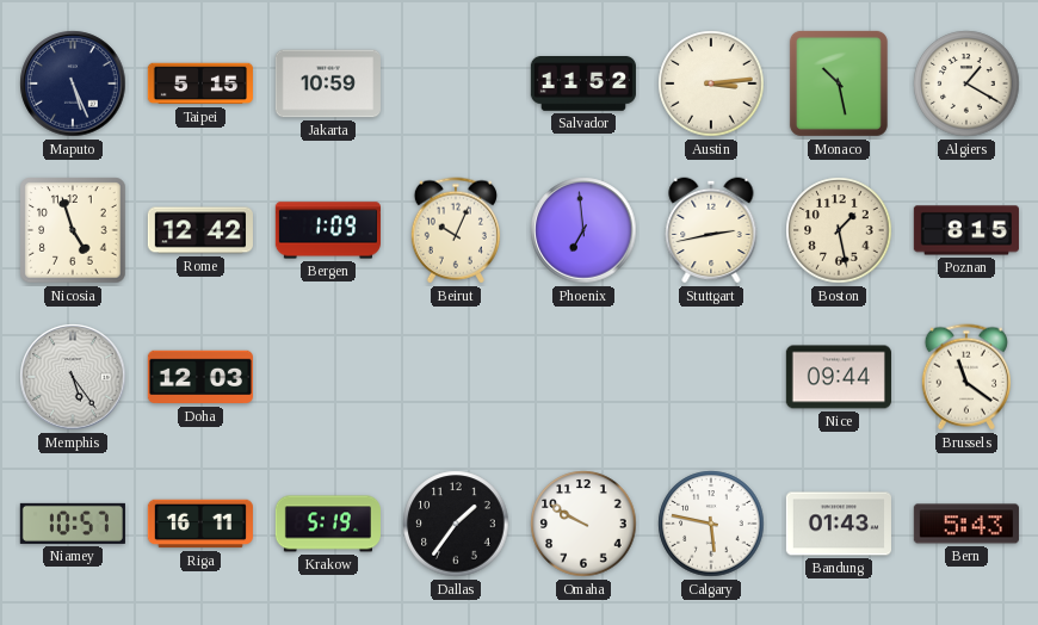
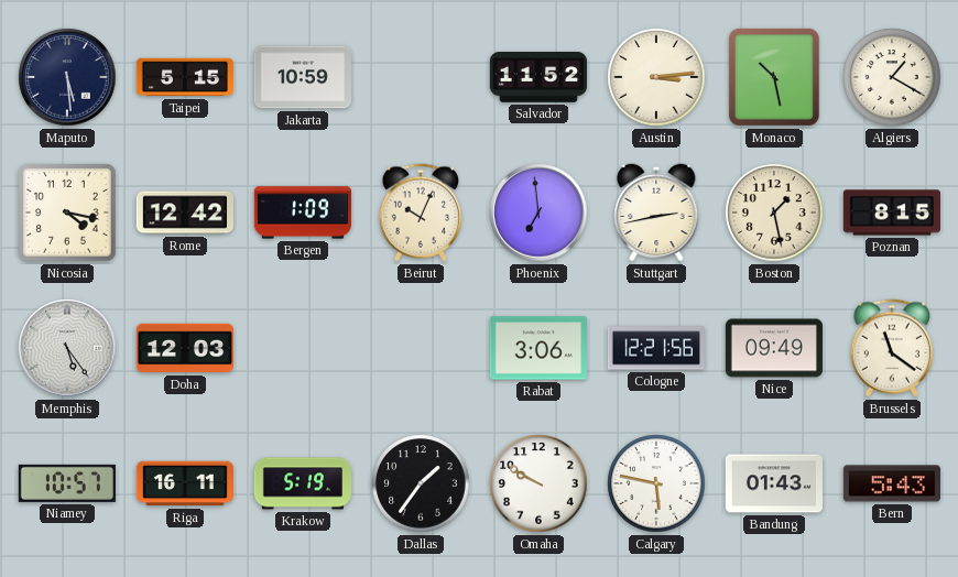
Maputo: 5:26 -> 5:29 (67, 77)
Nicosia: 4:57 -> 4:17 (67, 213)
Rabat: none -> 3:06 (538, 348)
Cologne: none -> 12:21 (656, 348)
Nice: 09:44 -> 09:49 (774, 348)
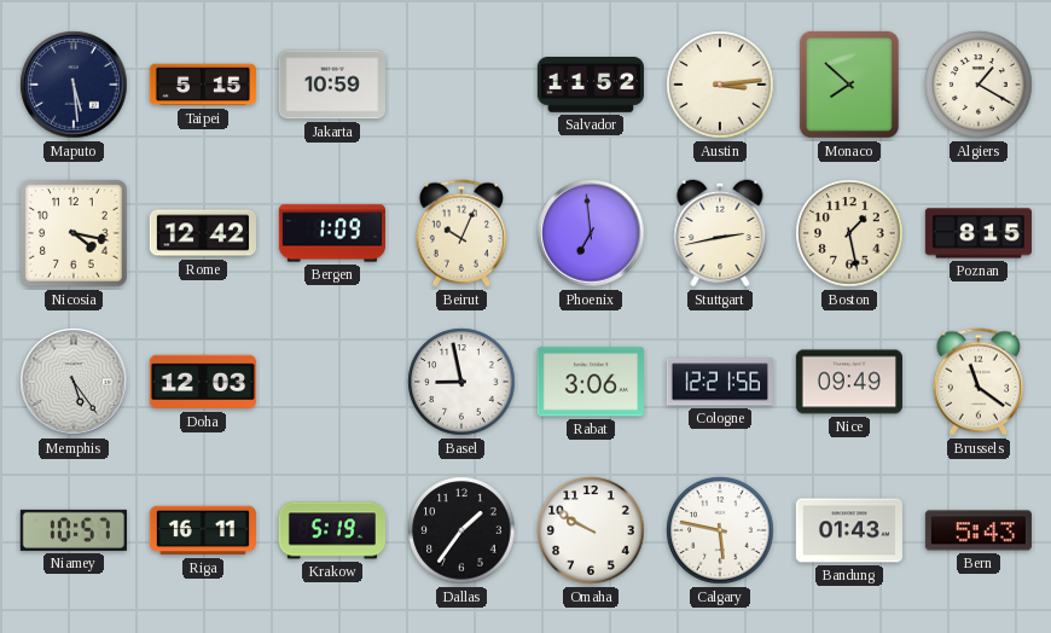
Monaco: 10:28 -> 7:52 (849, 85)
Basel: none -> 8:58 (461, 382)
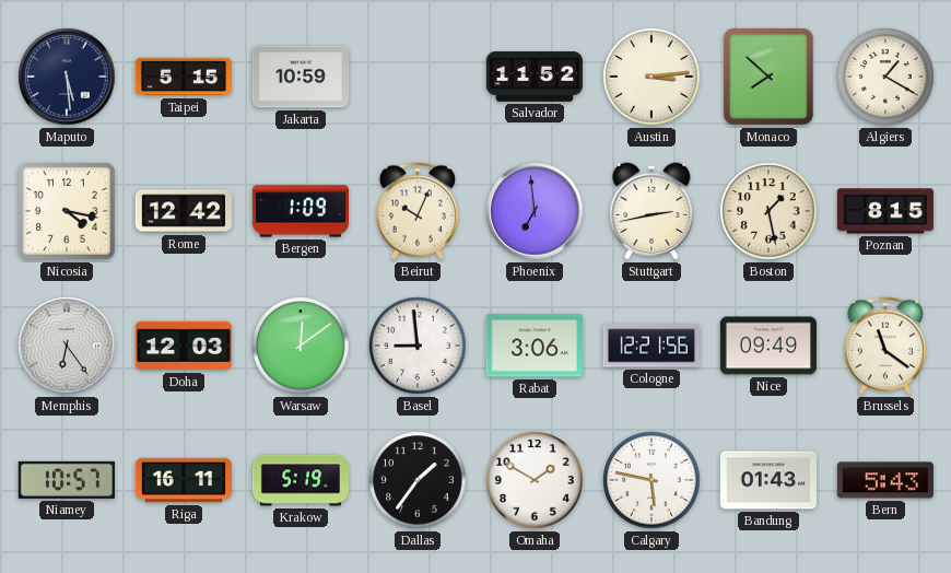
Memphis: 5:24 -> 6:24 (67, 346)
Warsaw: none -> 12:09 (301, 346)
Basel: 8:58 -> 8:59 (418, 346)
Omaha: 9:50 -> 1:50 (535, 480)
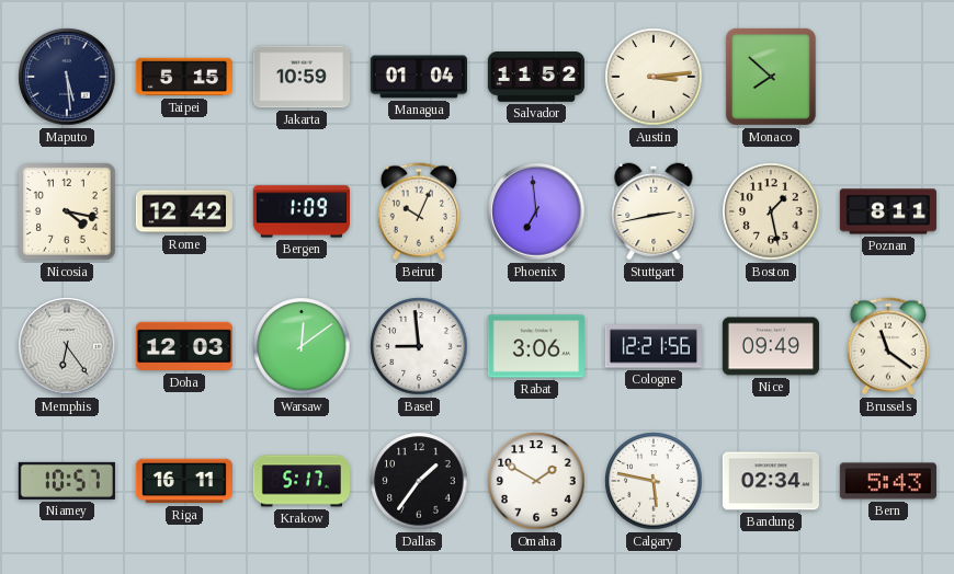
Managua: none -> 01:04 (418, 77)
Algiers: 1:20 -> none (885, 77)
Poznan: 8:15 -> 8:11 (888, 211)
Krakow: 5:19 -> 5:17 (300, 481)
Bandung: 01:43 -> 02:34 (771, 481)
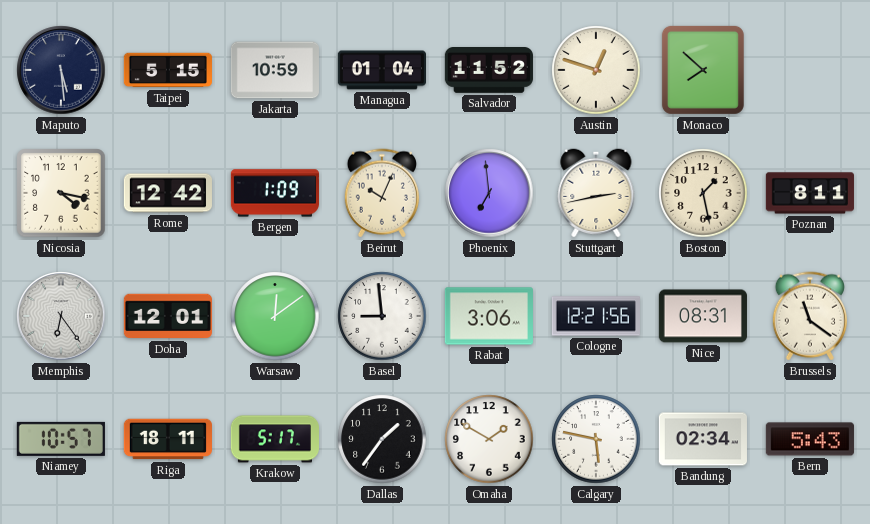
Austin: 3:14 -> 12:48 (596, 70)
Doha: 12:03 -> 12:01 (168, 316)
Nice: 09:49 -> 08:31 (703, 316)
Riga: 16:11 -> 18:11 (168, 439)
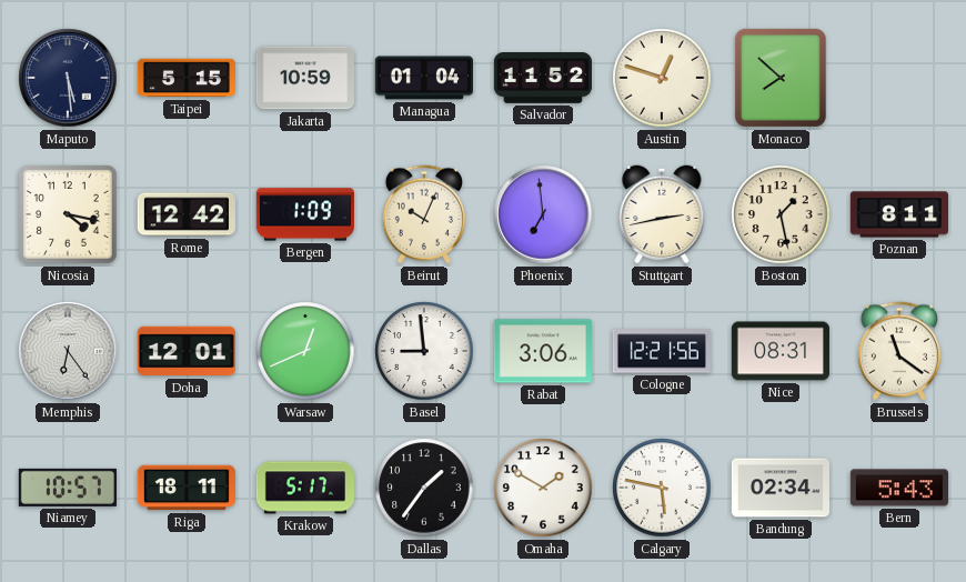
Warsaw: 12:09 -> 12:41 (305, 351)
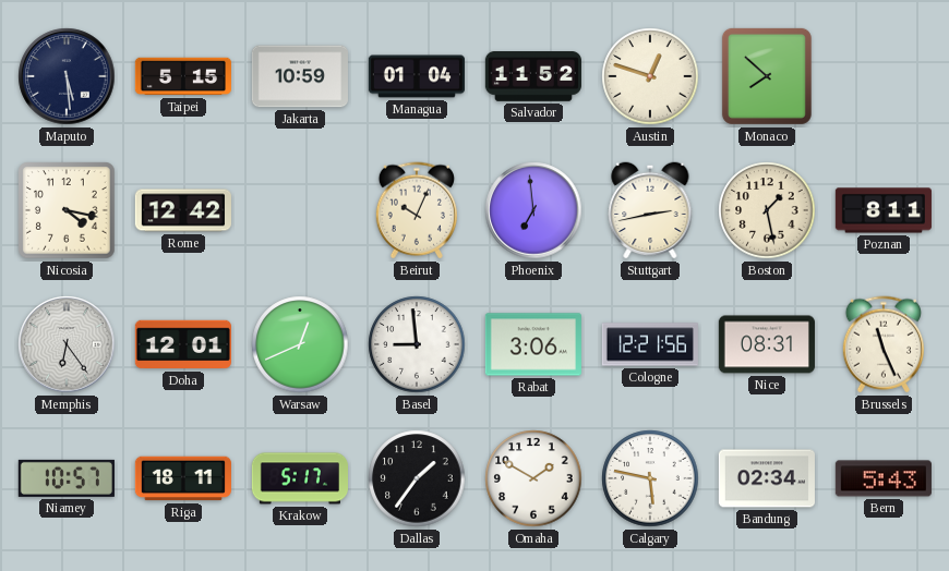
Bergen: 1:09 -> none (305, 214)
Brussels: 11:21 -> 11:26 (884, 344)
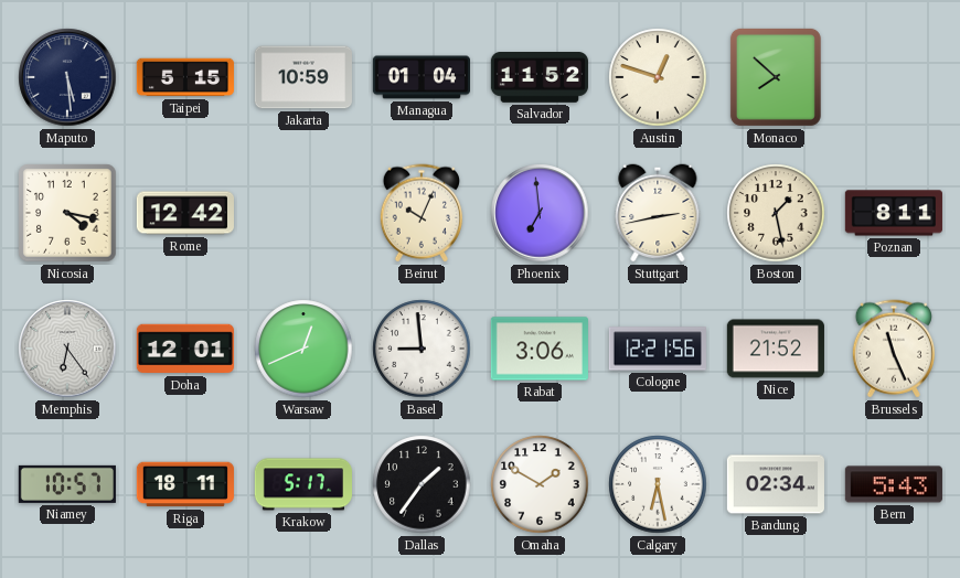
Nice: 08:31 -> 21:52 (776, 349)
Calgary: 5:47 -> 6:28 (658, 484)
